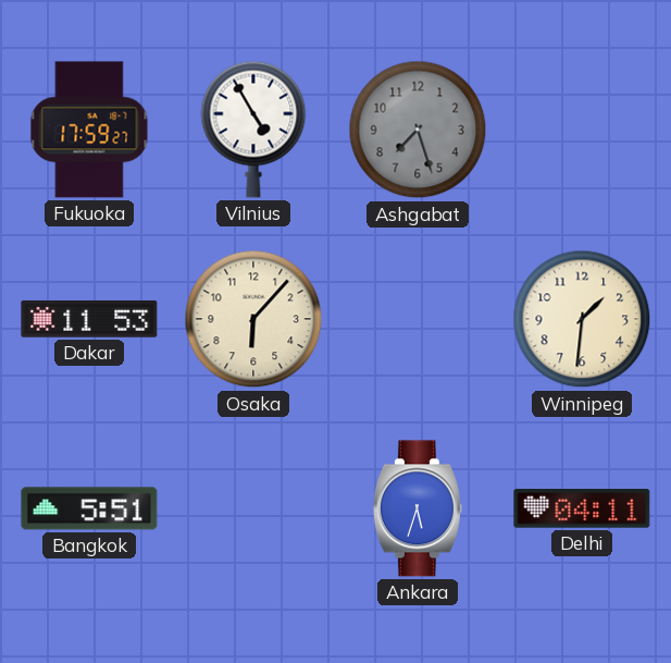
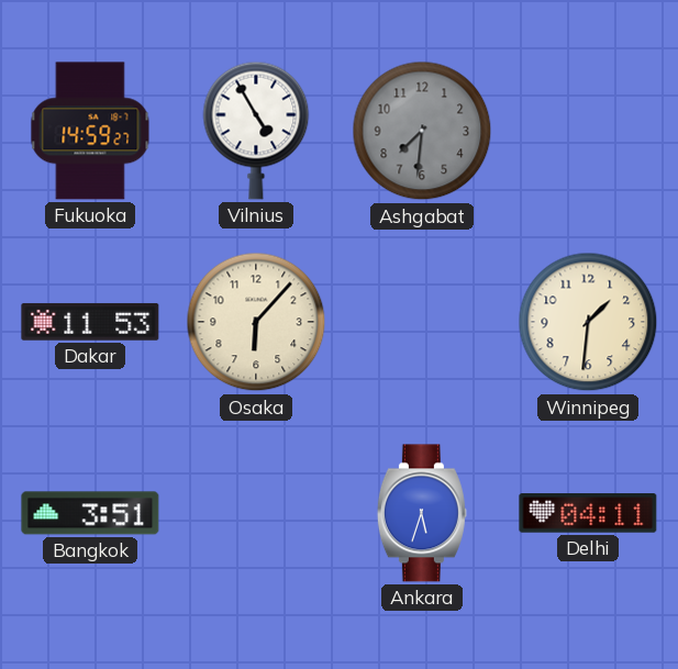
Fukuoka: 17:59 -> 14:59 (90, 131)
Ashgabat: 7:27 -> 7:31 (422, 131)
Bangkok: 5:51 -> 3:51 (90, 513)
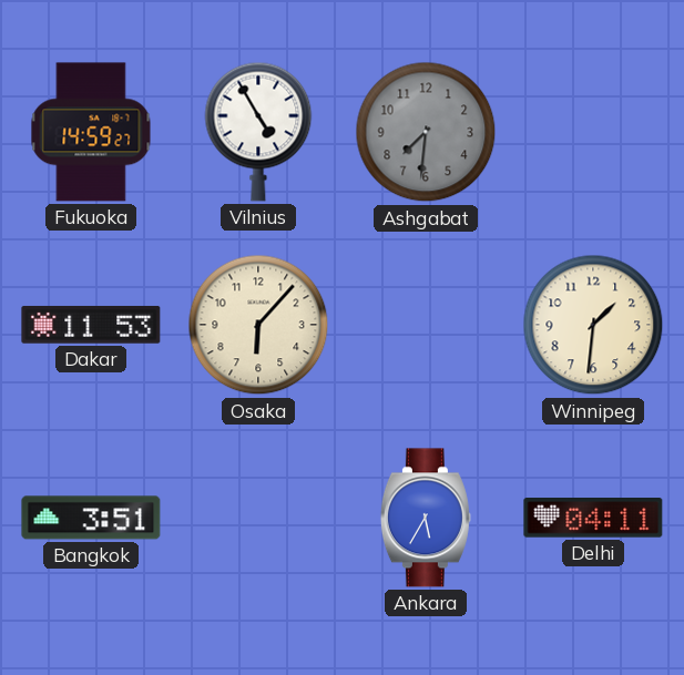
Ankara: 5:33 -> 5:35 (426, 518)
